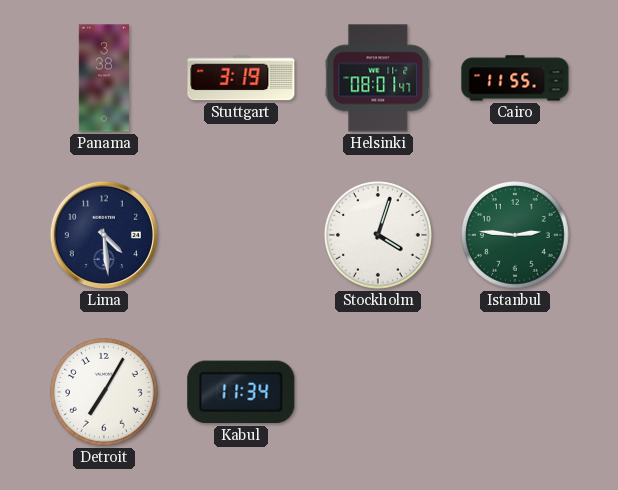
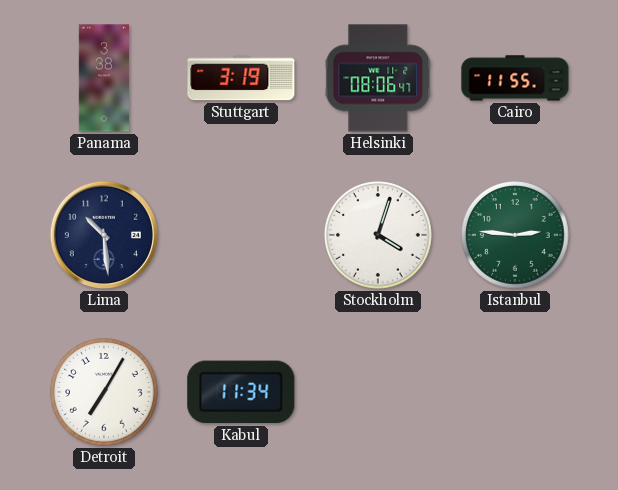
Helsinki: 08:01 -> 08:06 (378, 78)
Lima: 4:29 -> 10:29 (104, 235)
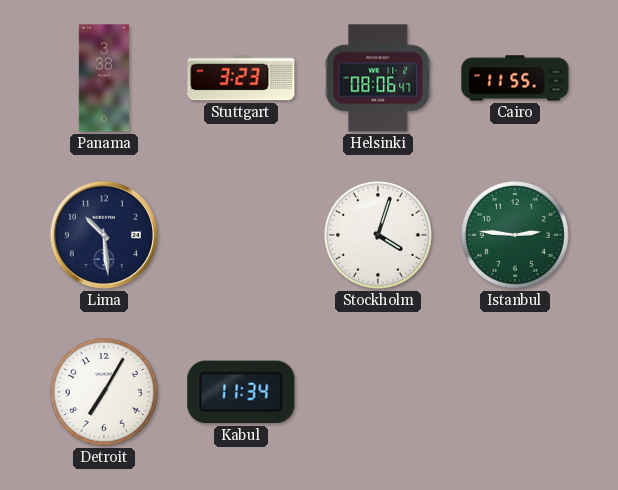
Stuttgart: 3:19 -> 3:23 (241, 78)
